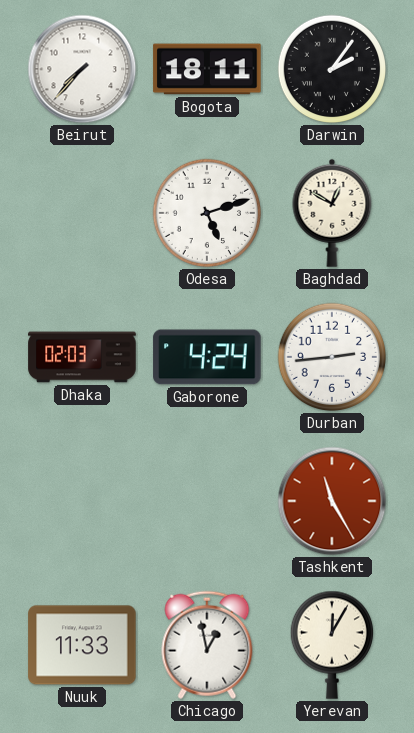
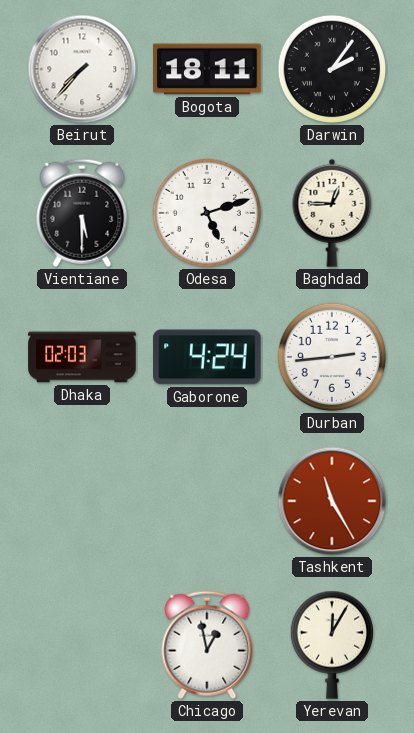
Vientiane: none -> 5:30 (82, 213)
Baghdad: 12:50 -> 12:45 (332, 213)
Nuuk: 11:33 -> none (82, 645)
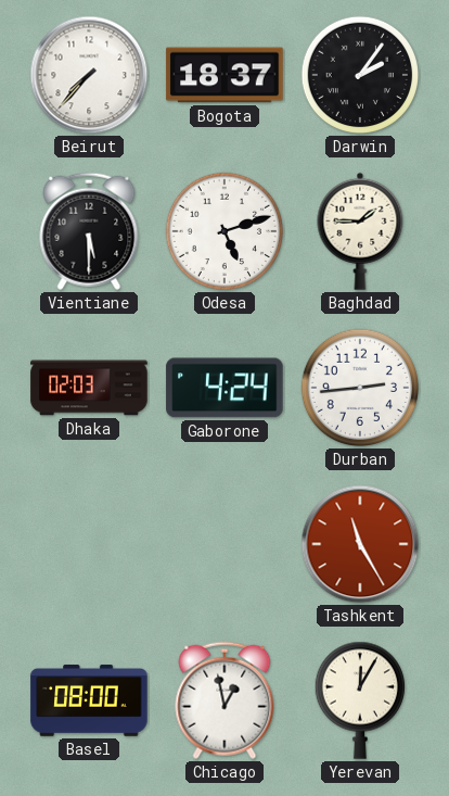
Bogota: 18:11 -> 18:37 (224, 75)
Baghdad: 12:45 -> 1:45 (360, 231)
Basel: none -> 08:00 (89, 700)
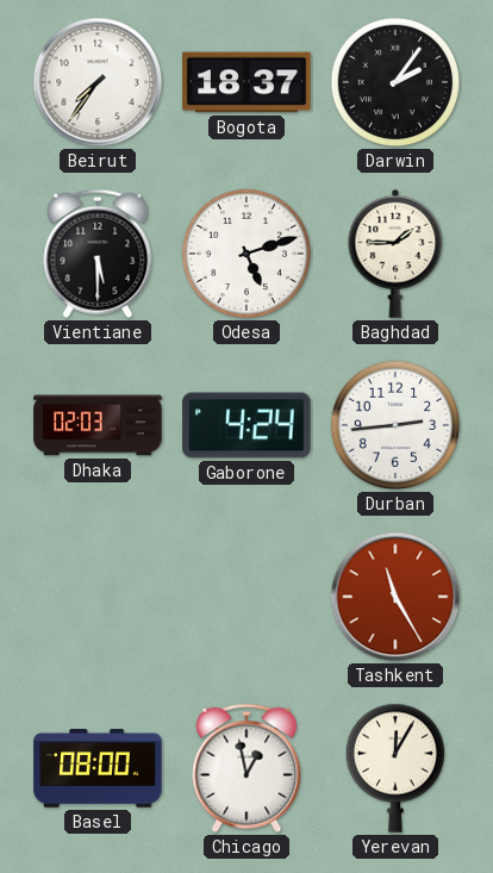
Beirut: 7:37 -> 7:36 (98, 82)
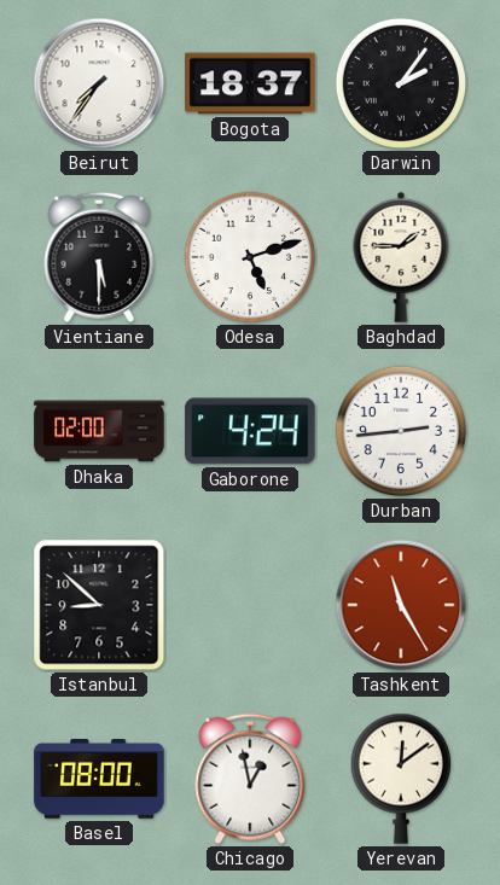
Dhaka: 02:03 -> 02:00 (99, 431)
Istanbul: none -> 8:52 (99, 605)
Yerevan: 12:05 -> 12:09 (400, 779)
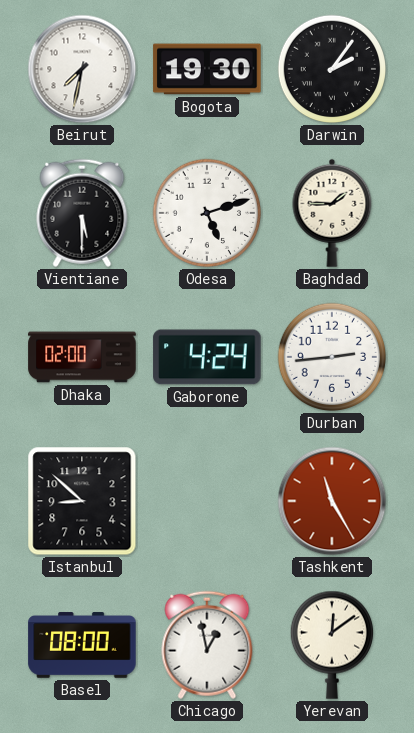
Beirut: 7:36 -> 7:32 (82, 69)
Bogota: 18:37 -> 19:30 (207, 69)
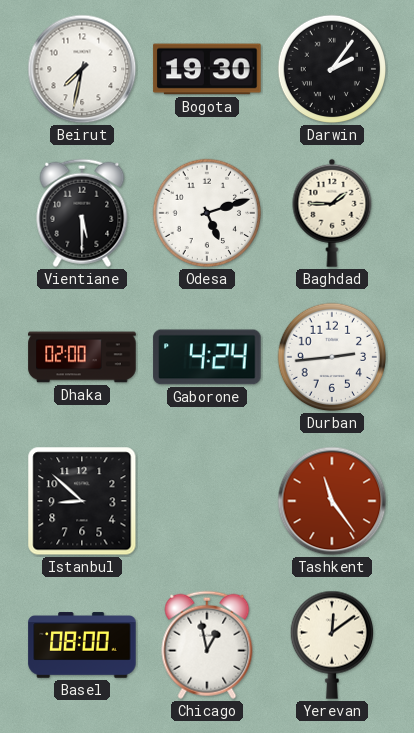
Tashkent: 11:25 -> 11:24 (332, 501)
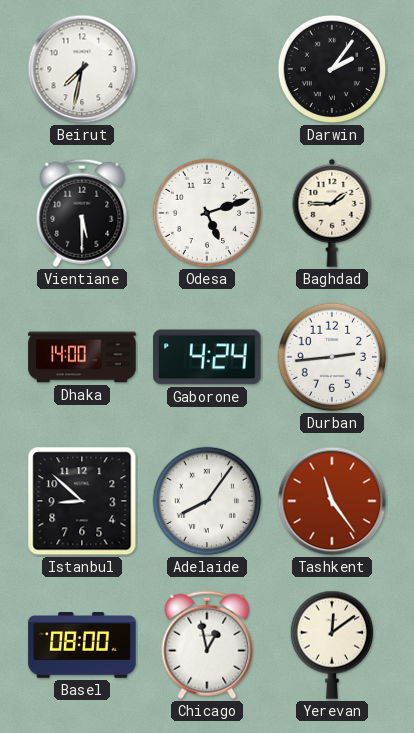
Bogota: 19:30 -> none (207, 69)
Dhaka: 02:00 -> 14:00 (82, 357)
Adelaide: none -> 8:06 (207, 501)
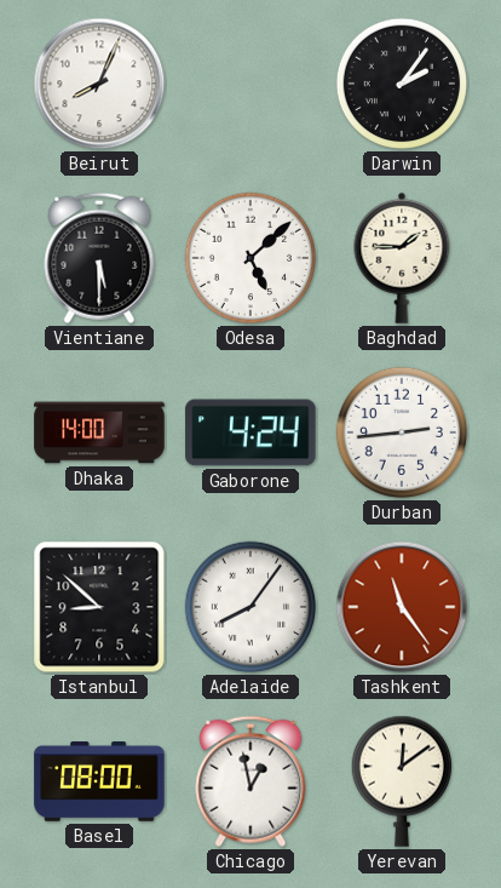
Beirut: 7:32 -> 8:04 (99, 84)
Odesa: 5:12 -> 5:08 (250, 258)
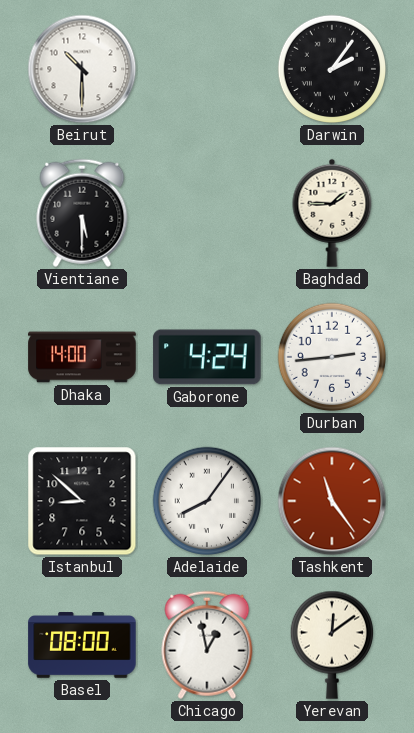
Beirut: 8:04 -> 10:30 (82, 69)
Odesa: 5:08 -> none (250, 258)
